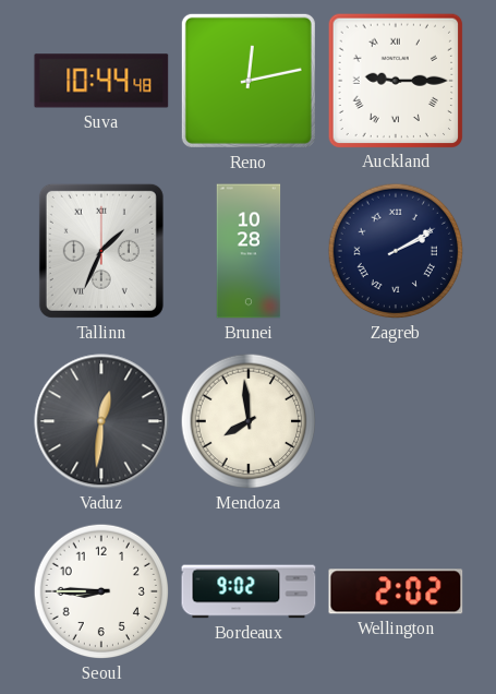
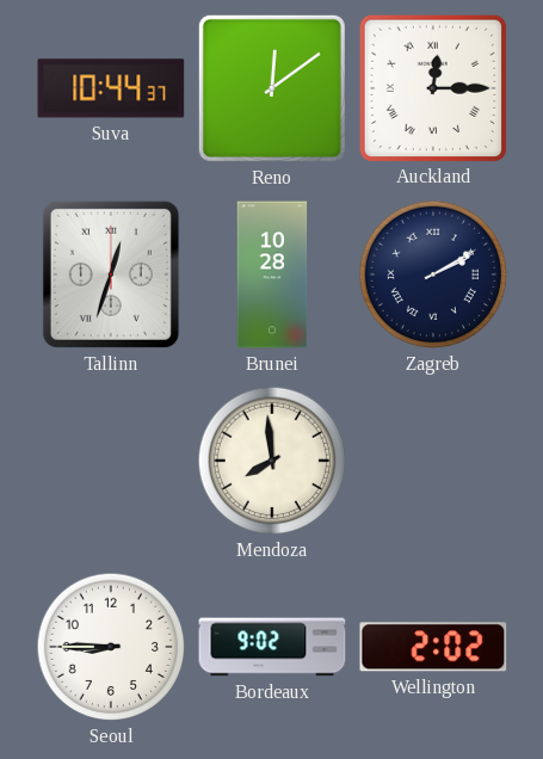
Suva: 10:44:48 -> 10:44:37 (111, 88)
Reno: 12:13 -> 12:09 (272, 88)
Auckland: 9:15 -> 12:15 (432, 87)
Tallinn: 1:34 -> 12:33 (111, 274)
Vaduz: 12:31 -> none (101, 421)
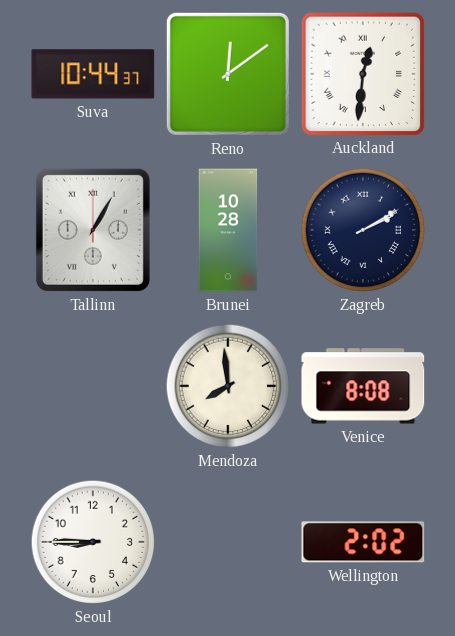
Auckland: 12:15 -> 12:31 (362, 73)
Tallinn: 12:33 -> 1:05 (93, 230)
Venice: none -> 8:08 (363, 386)
Bordeaux: 9:02 -> none (272, 647)
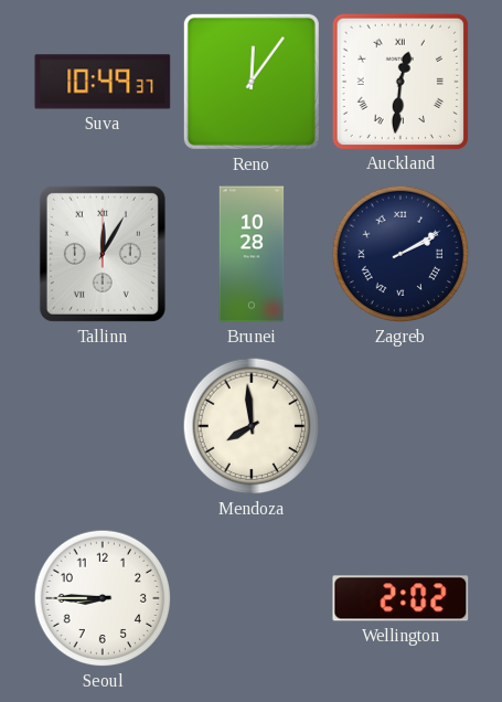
Suva: 10:44 -> 10:49 (103, 82)
Reno: 12:09 -> 12:06 (252, 82)
Tallinn: 1:05 -> 12:05 (103, 254)
Venice: 8:08 -> none (363, 386)
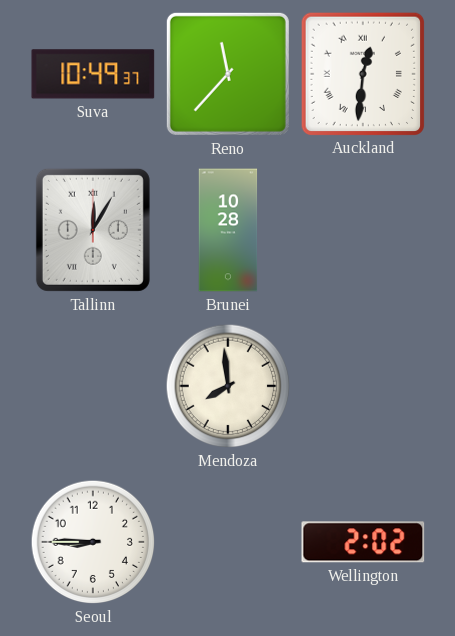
Reno: 12:06 -> 11:37 (228, 74)
Zagreb: 2:10 -> none (400, 254)
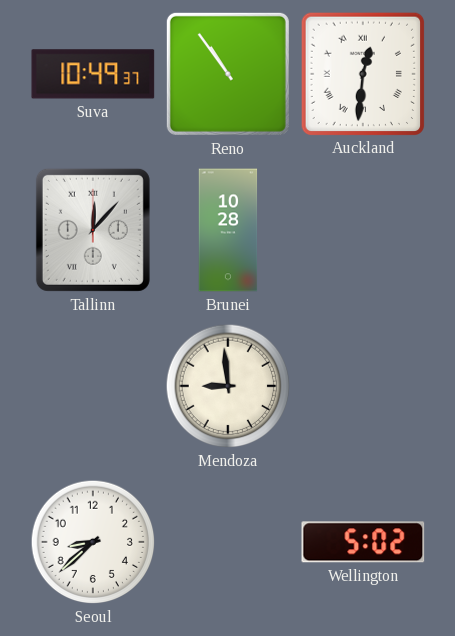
Reno: 11:37 -> 10:54 (228, 74)
Tallinn: 12:05 -> 12:07 (93, 230)
Mendoza: 7:59 -> 8:59 (228, 386)
Seoul: 8:45 -> 8:38 (93, 542)
Wellington: 2:02 -> 5:02 (363, 542)
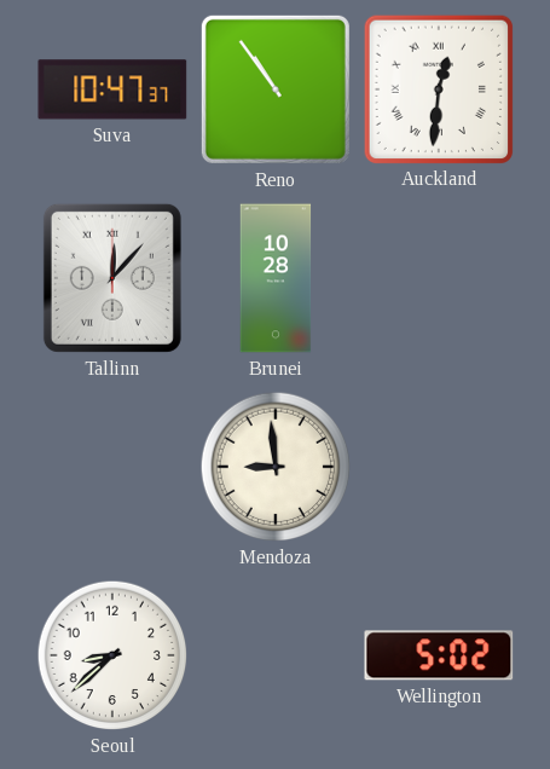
Suva: 10:49 -> 10:47 (112, 89)
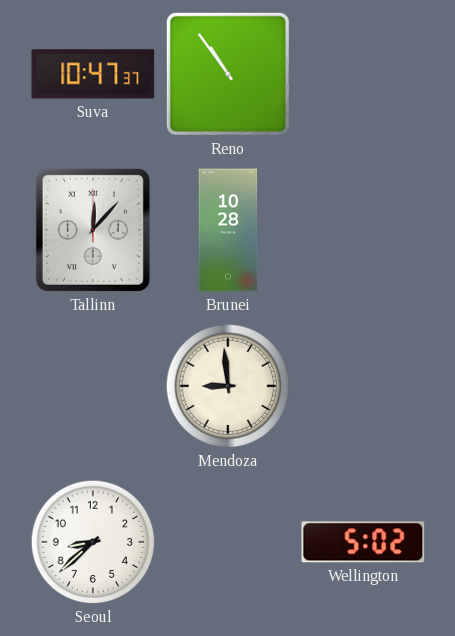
Auckland: 12:31 -> none (438, 88)
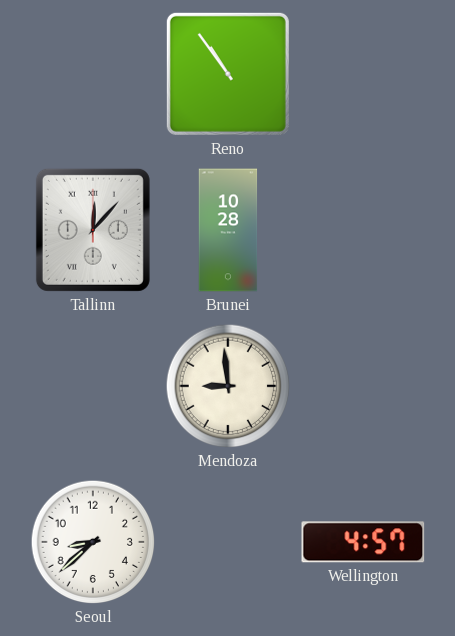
Suva: 10:47 -> none (93, 74)
Wellington: 5:02 -> 4:57 (363, 542)
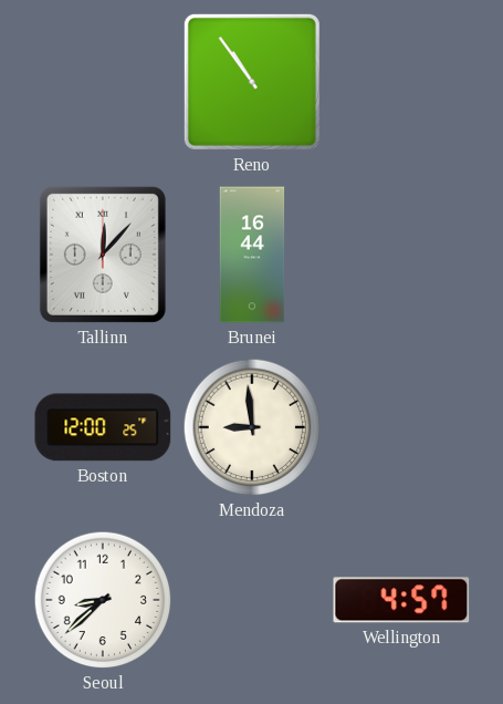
Brunei: 10:28 -> 16:44 (252, 255)
Boston: none -> 12:00 (103, 427)
